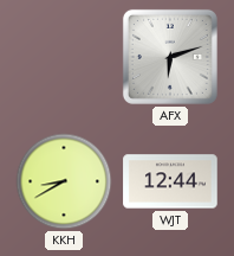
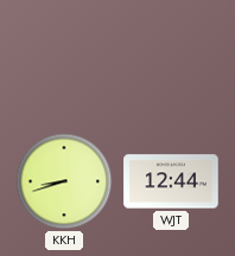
AFX: 6:12 -> none (170, 57)
KKH: 8:40 -> 8:42 (64, 181)
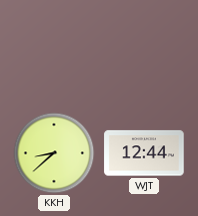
KKH: 8:42 -> 8:38 (54, 153)
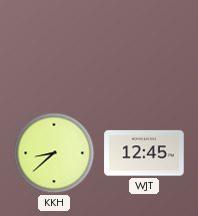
WJT: 12:44 -> 12:45 (144, 153)
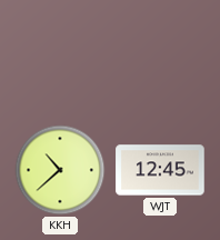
KKH: 8:38 -> 10:38 (60, 170)
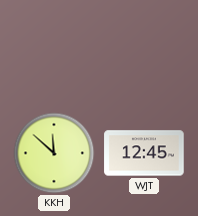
KKH: 10:38 -> 11:52 (54, 153)
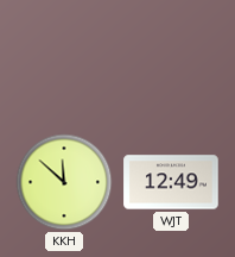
WJT: 12:45 -> 12:49 (171, 182)
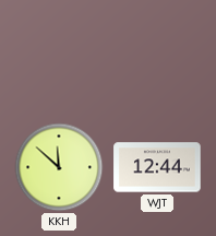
WJT: 12:49 -> 12:44 (157, 167)
